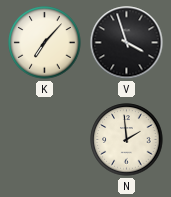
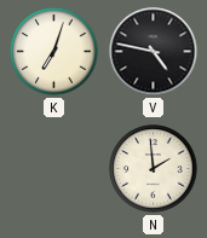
K: 7:07 -> 7:03 (54, 52)
V: 3:57 -> 4:47 (154, 52)
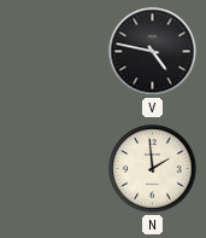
K: 7:03 -> none (54, 52)
